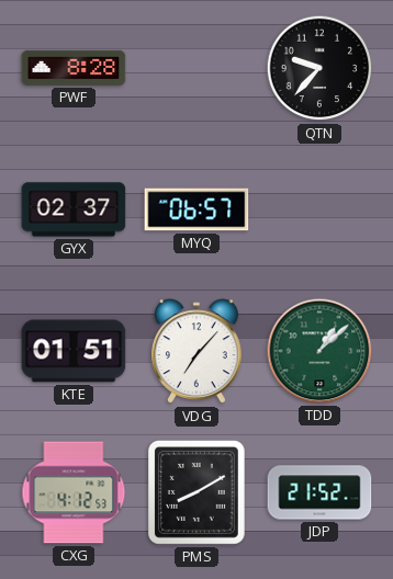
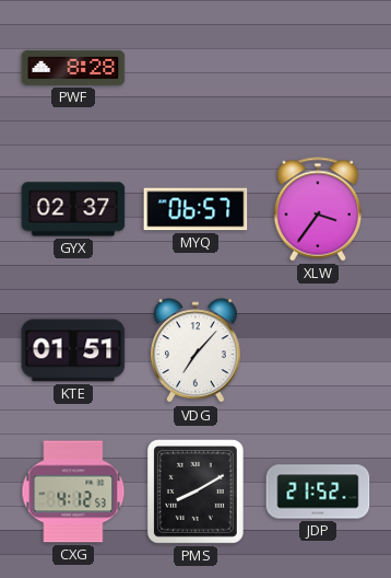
QTN: 9:37 -> none (319, 68)
XLW: none -> 3:36 (317, 209)
TDD: 1:08 -> none (319, 351)
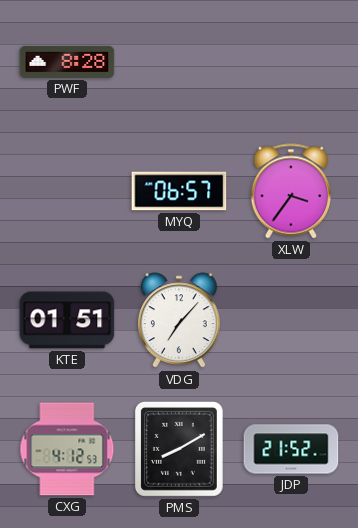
GYX: 02:37 -> none (73, 209)
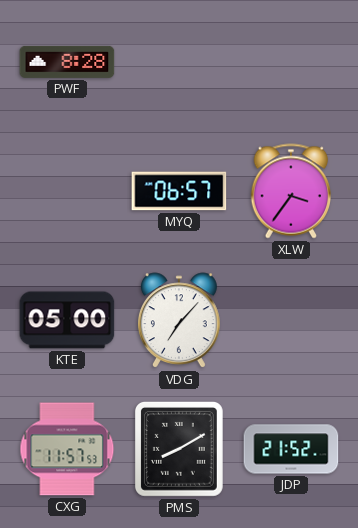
KTE: 01:51 -> 05:00 (67, 320)
CXG: 4:12 -> 11:57 (67, 449)
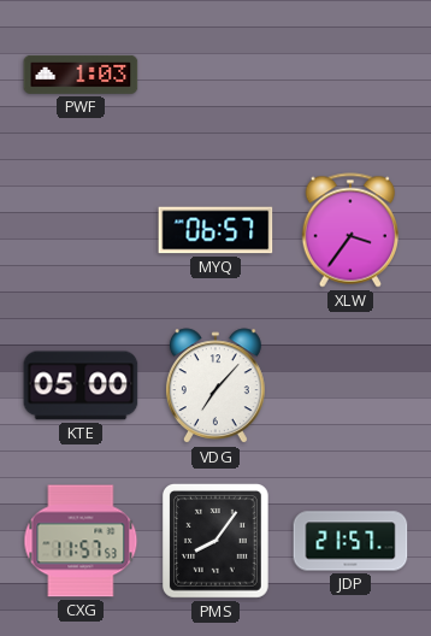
PWF: 8:28 -> 1:03 (81, 75)
PMS: 8:10 -> 8:06 (215, 541)
JDP: 21:52 -> 21:57 (350, 541)
